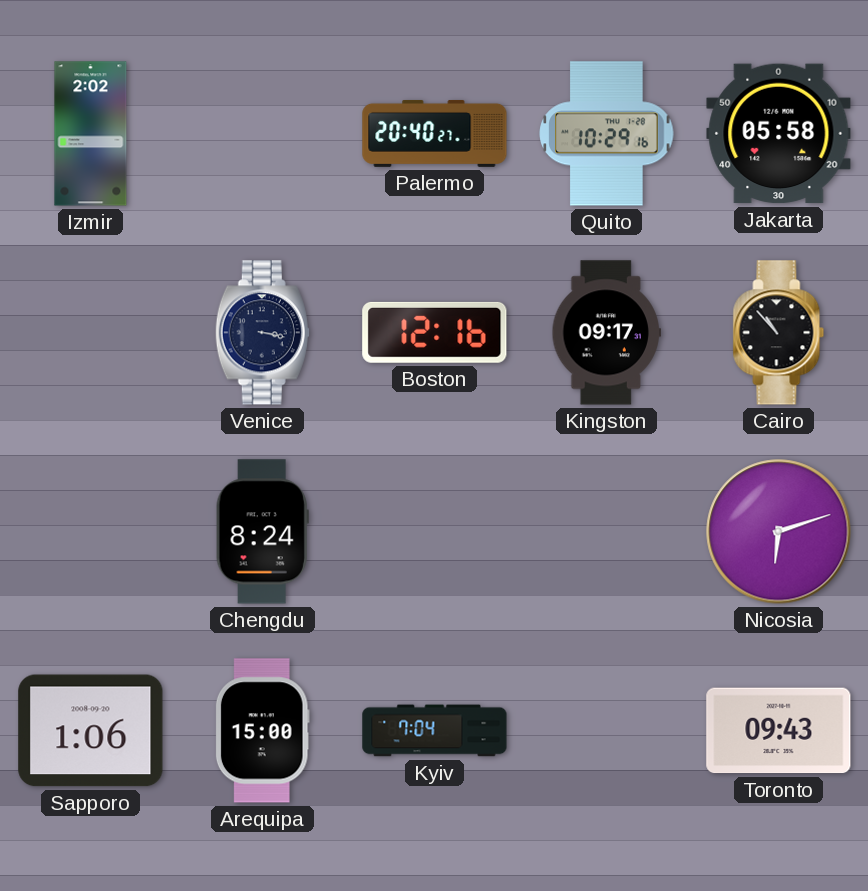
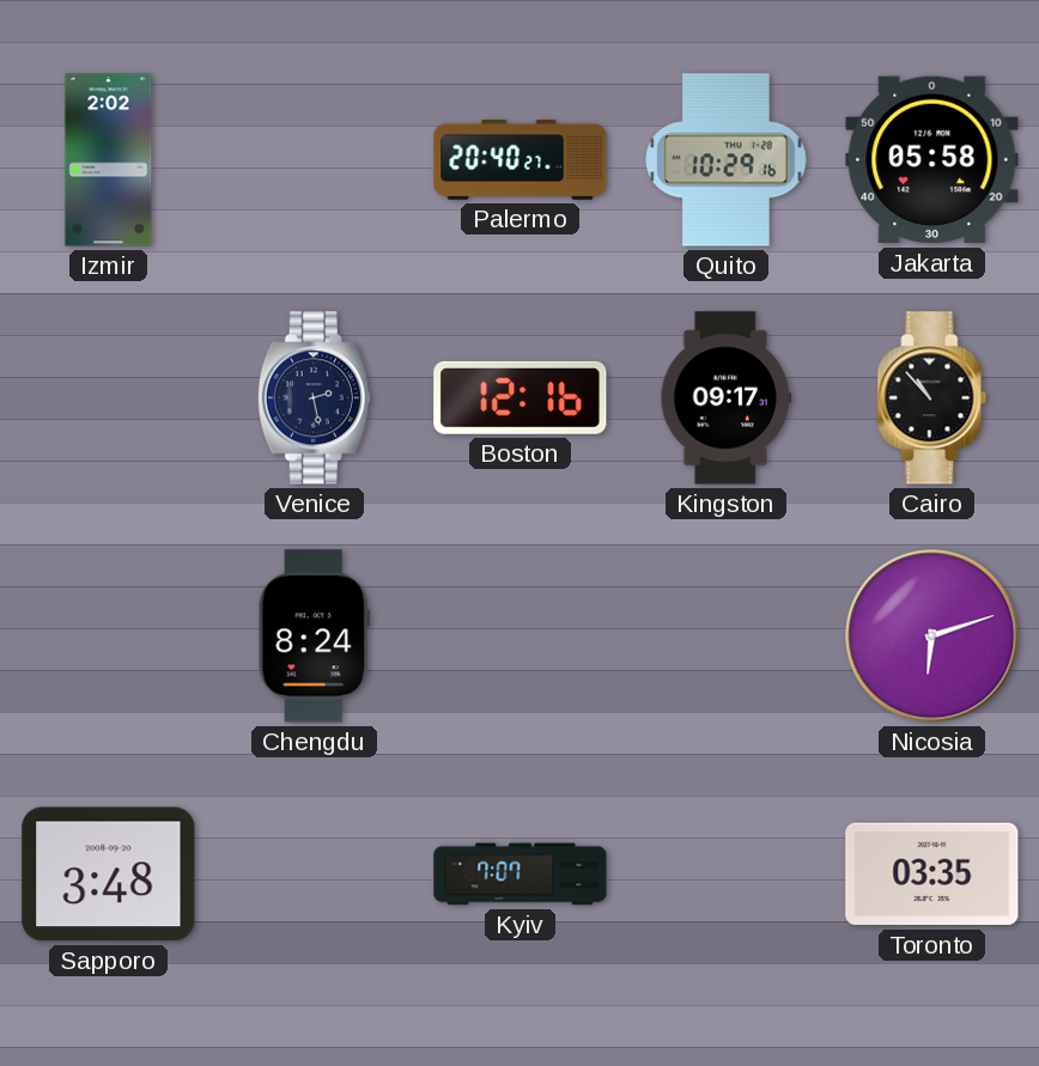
Venice: 3:17 -> 2:28 (314, 398)
Sapporo: 1:06 -> 3:48 (109, 875)
Arequipa: 15:00 -> none (262, 731)
Kyiv: 7:04 -> 7:07 (521, 875)
Toronto: 09:43 -> 03:35 (932, 875)
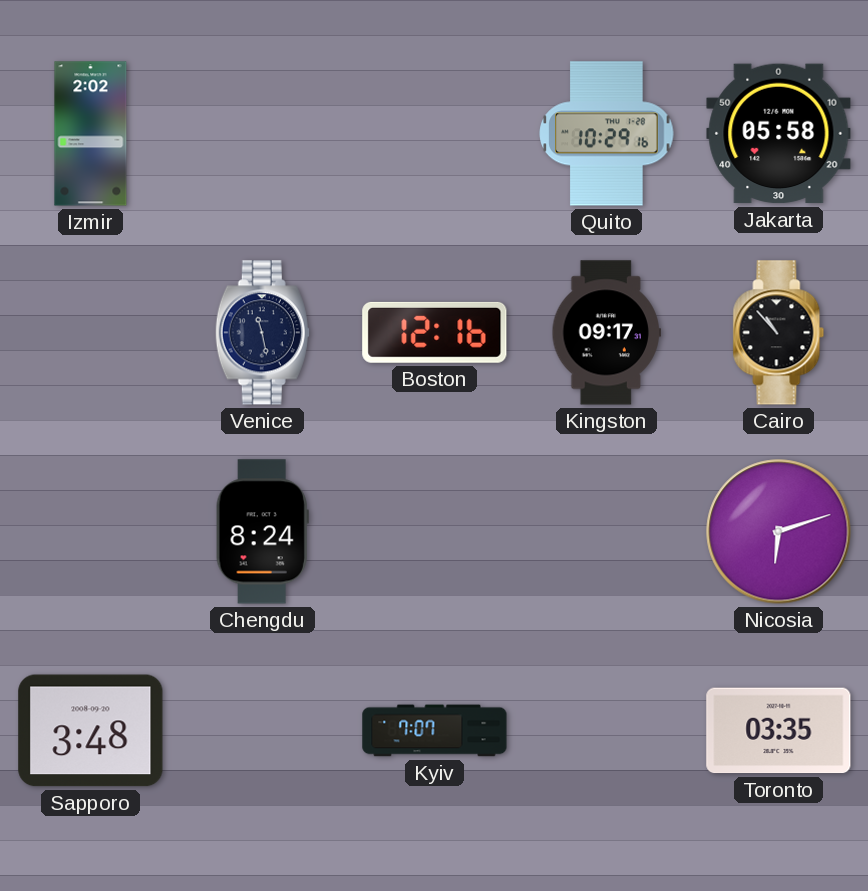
Palermo: 20:40 -> none (521, 159)
Venice: 2:28 -> 11:28 (262, 333)
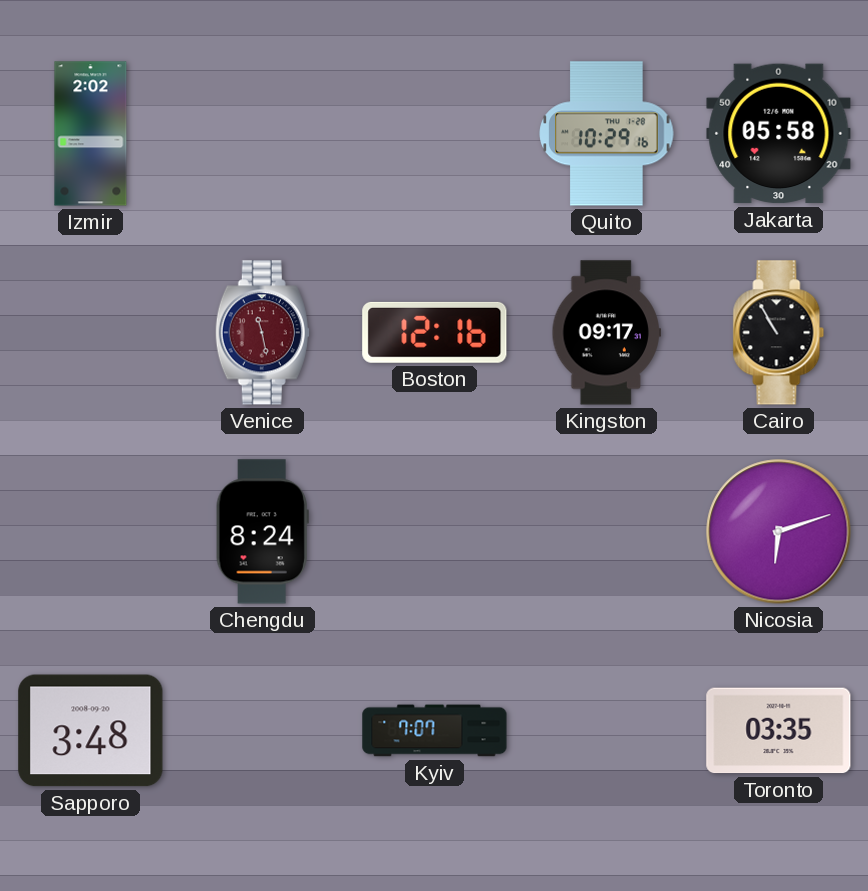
Venice dial: navy -> burgundy (262, 333)
Cairo: 10:53 -> 10:55 (779, 333)
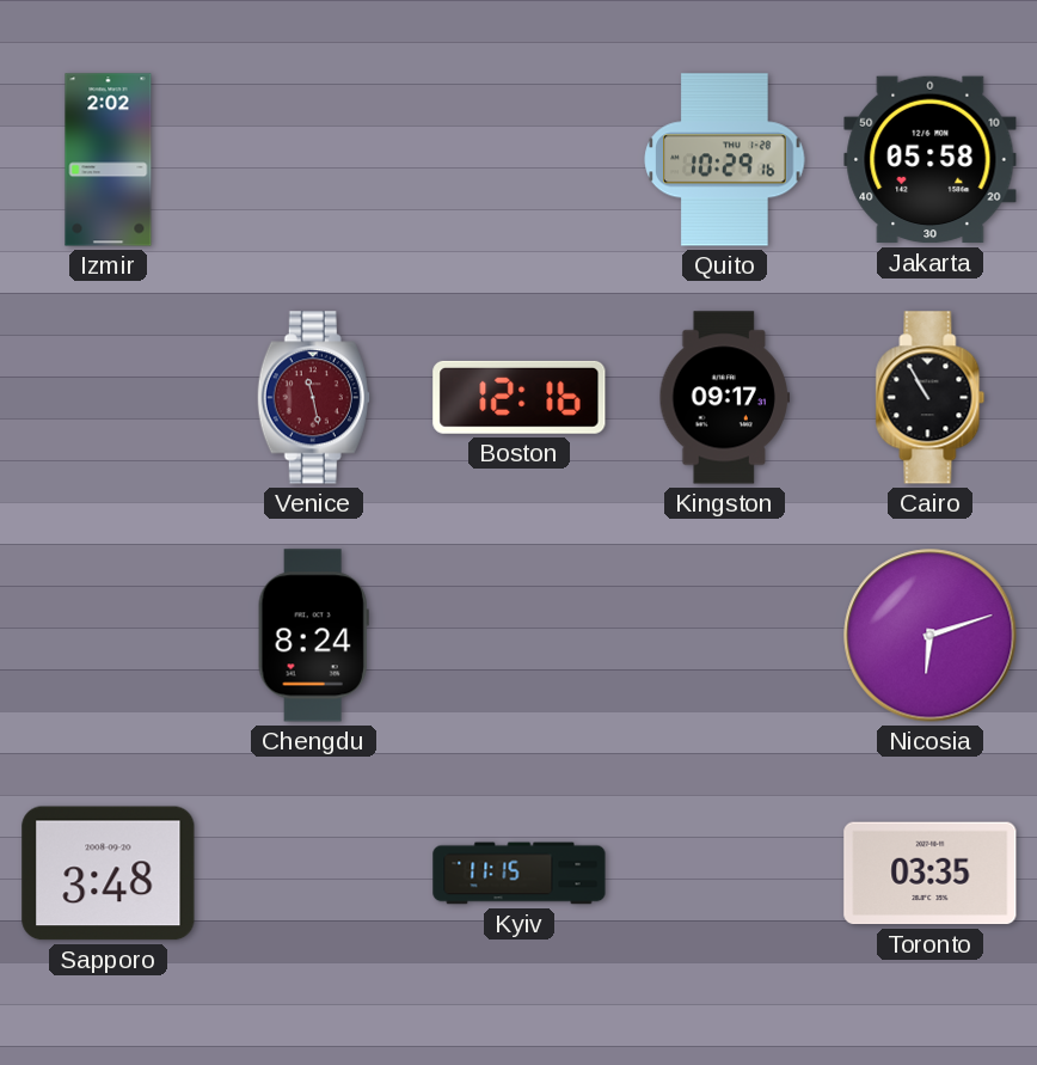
Kyiv: 7:07 -> 11:15 (520, 874)
